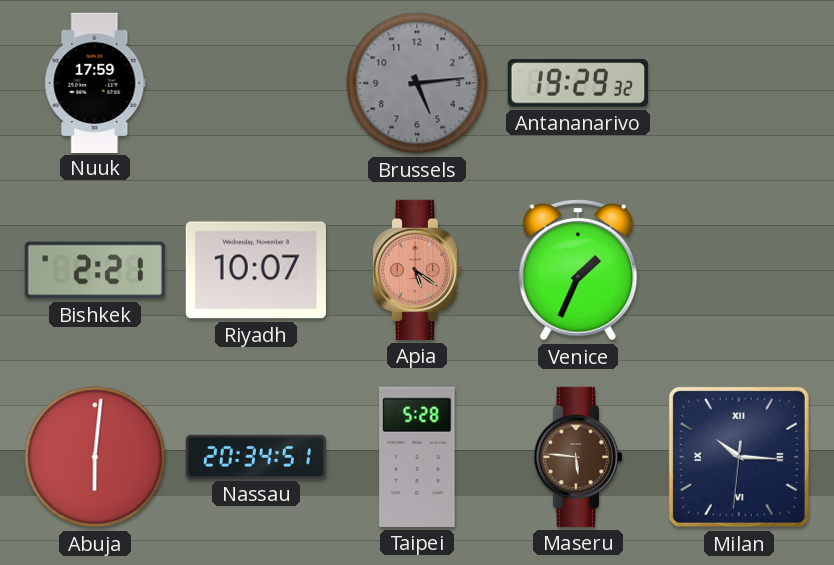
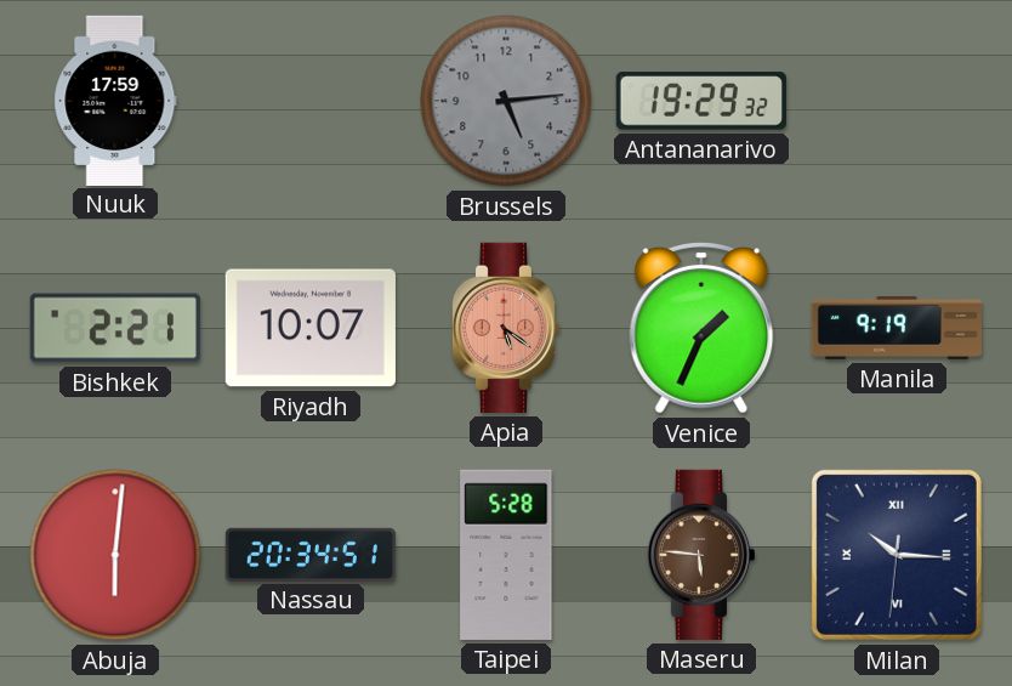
Manila: none -> 9:19 (896, 328)
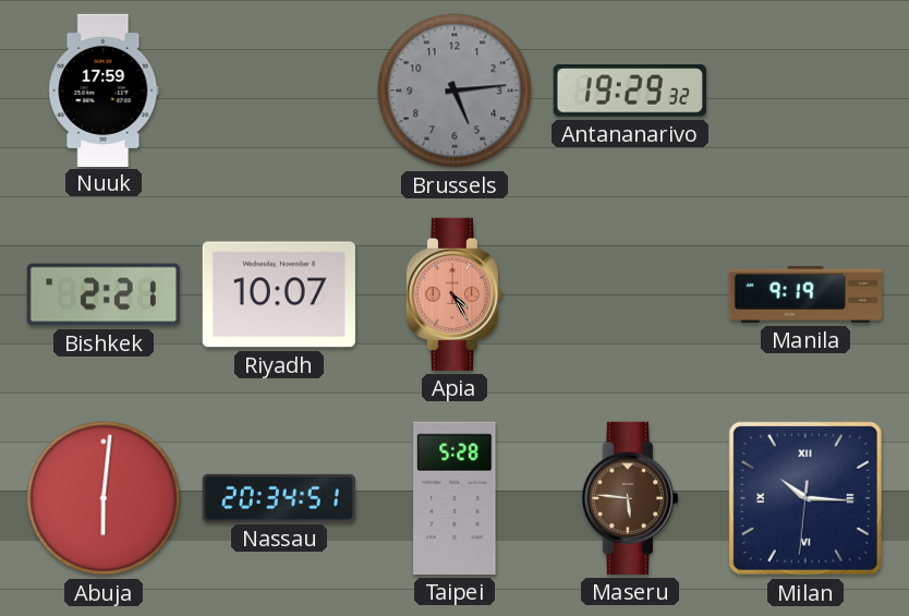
Apia: 5:21 -> 4:25 (455, 294)
Venice: 1:34 -> none (701, 329)
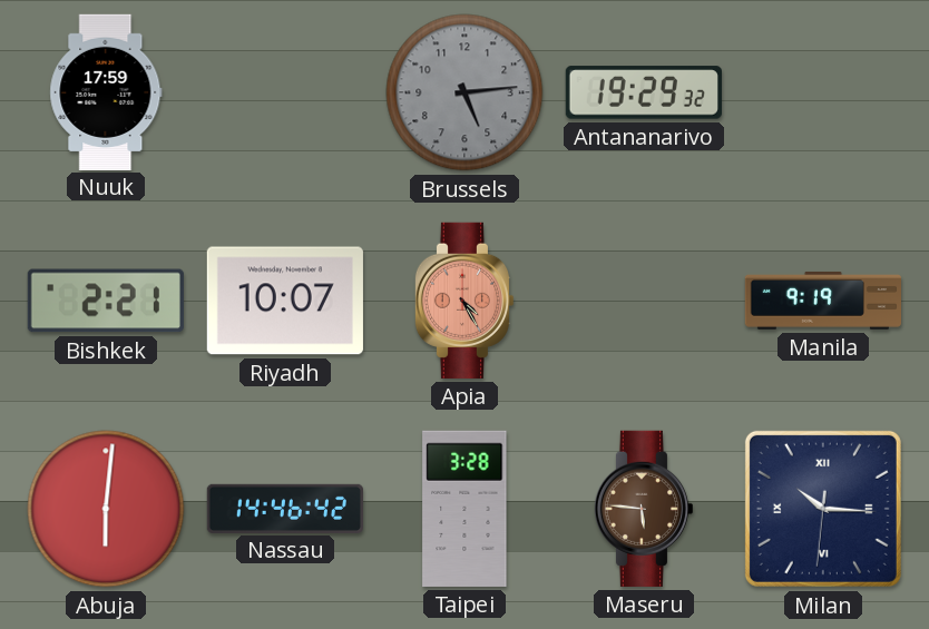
Nassau: 20:34 -> 14:46 (284, 508)
Taipei: 5:28 -> 3:28 (464, 509)
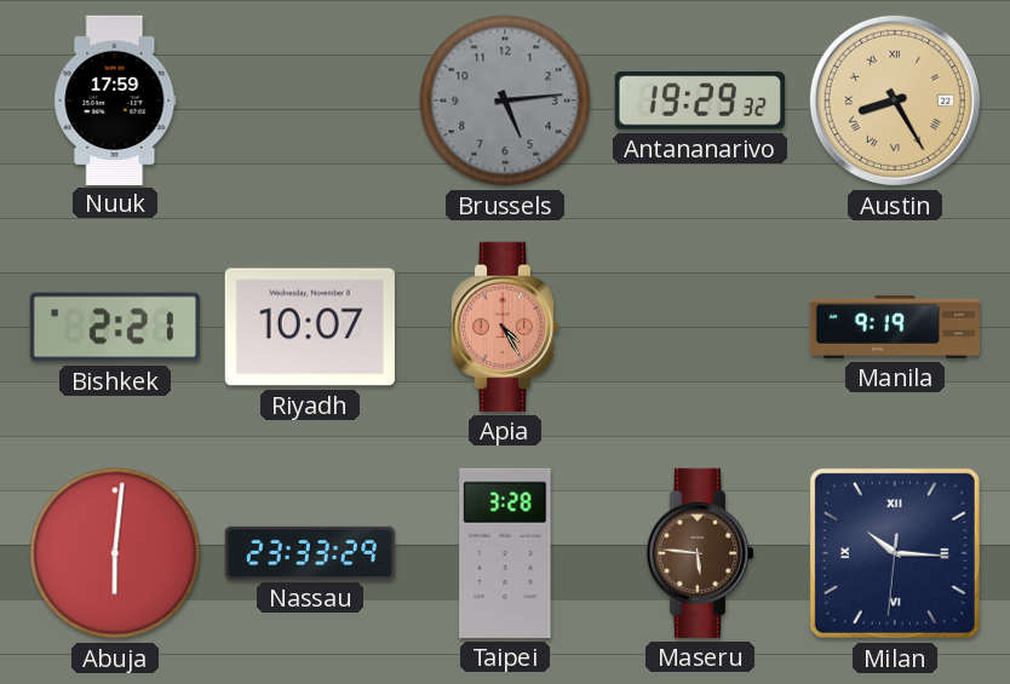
Austin: none -> 8:25 (895, 100)
Nassau: 14:46 -> 23:33 (309, 552)
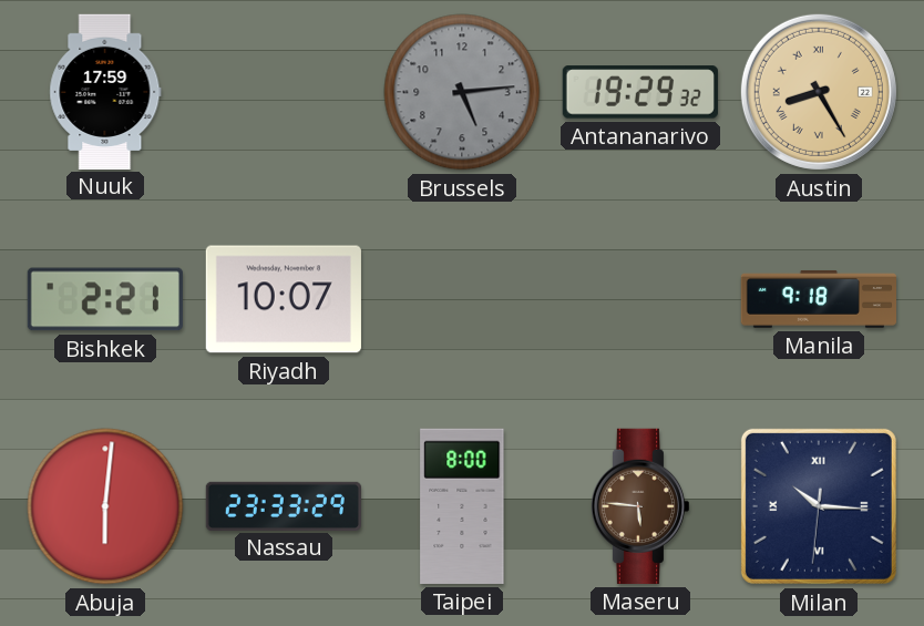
Apia: 4:25 -> none (505, 327)
Manila: 9:19 -> 9:18 (818, 299)
Taipei: 3:28 -> 8:00 (462, 506)
